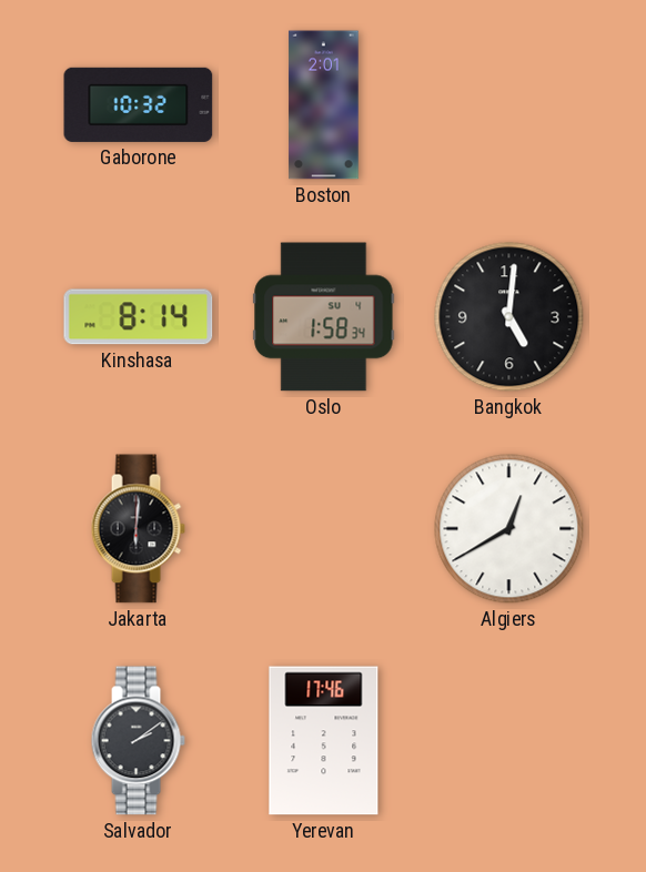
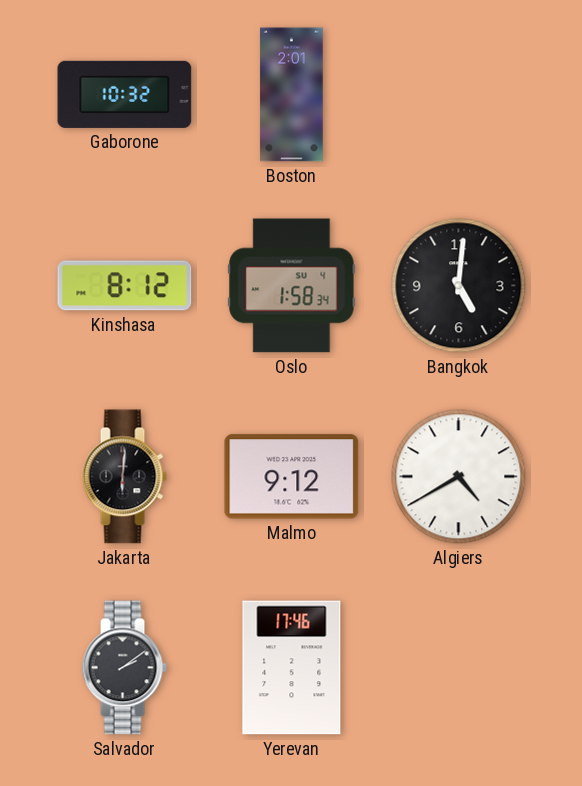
Kinshasa: 8:14 -> 8:12 (125, 286)
Malmo: none -> 9:12 (292, 477)
Algiers: 12:40 -> 4:40 (459, 477)
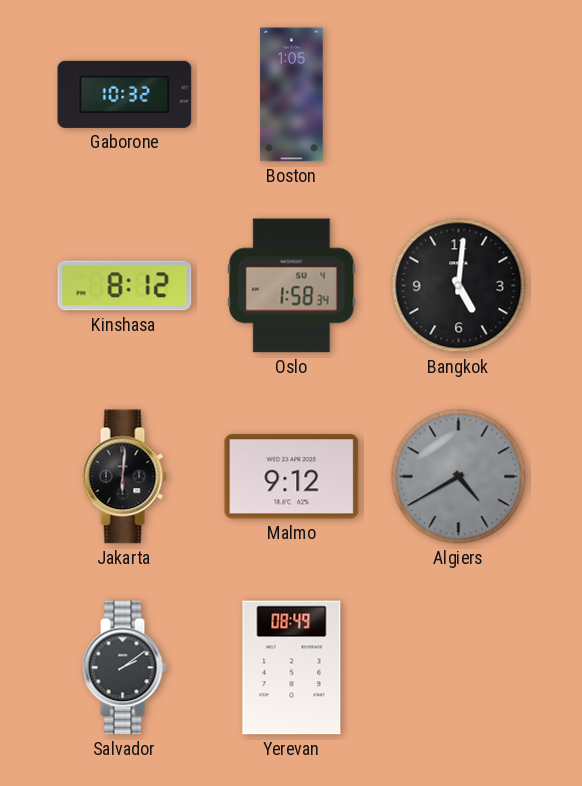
Boston: 2:01 -> 1:05 (292, 95)
Algiers dial: white -> grey (459, 477)
Yerevan: 17:46 -> 08:49 (292, 668)
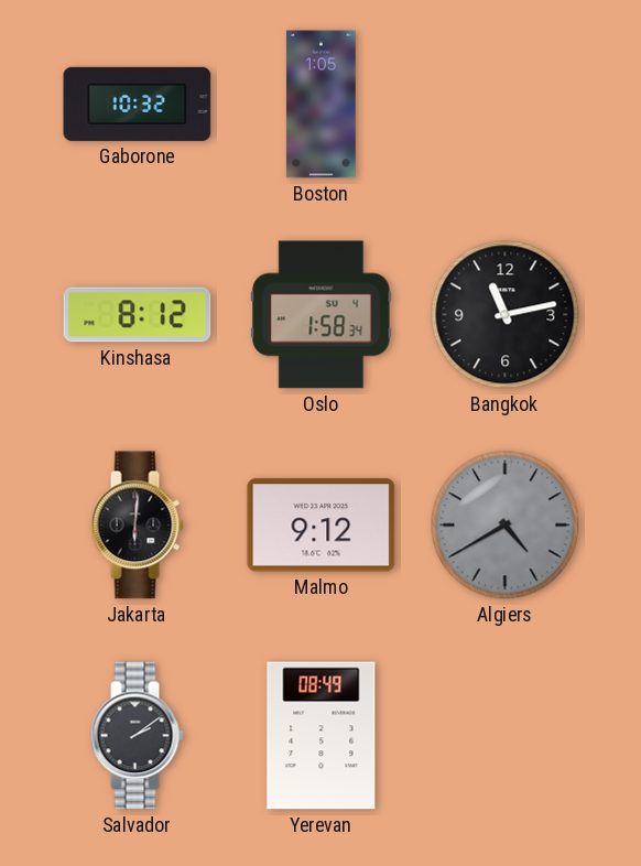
Bangkok: 5:01 -> 11:13 (506, 315)
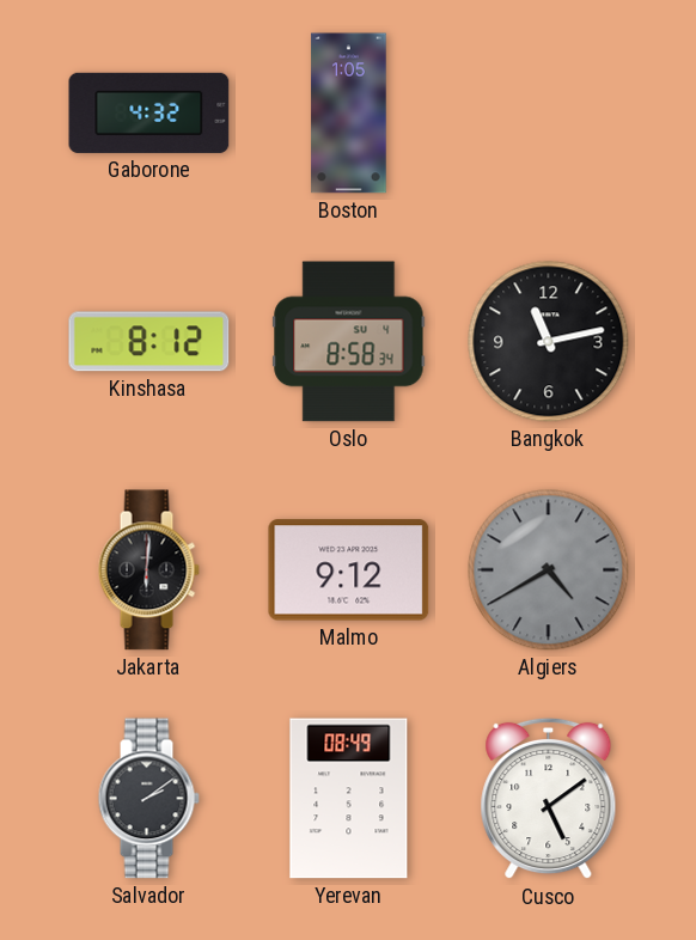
Gaborone: 10:32 -> 4:32 (149, 112)
Oslo: 1:58 -> 8:58 (349, 342)
Cusco: none -> 5:09 (549, 799)
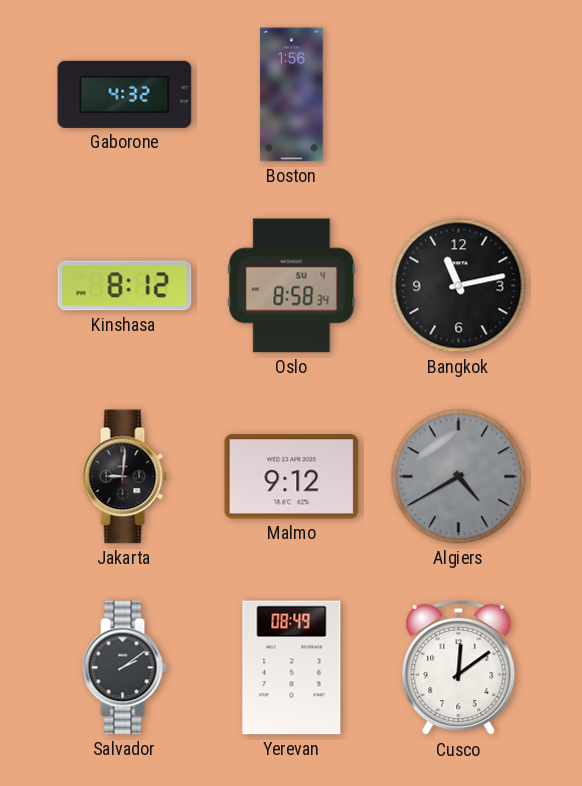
Boston: 1:05 -> 1:56 (292, 95)
Jakarta: 6:01 -> 9:01 (124, 477)
Cusco: 5:09 -> 12:09 (459, 668)
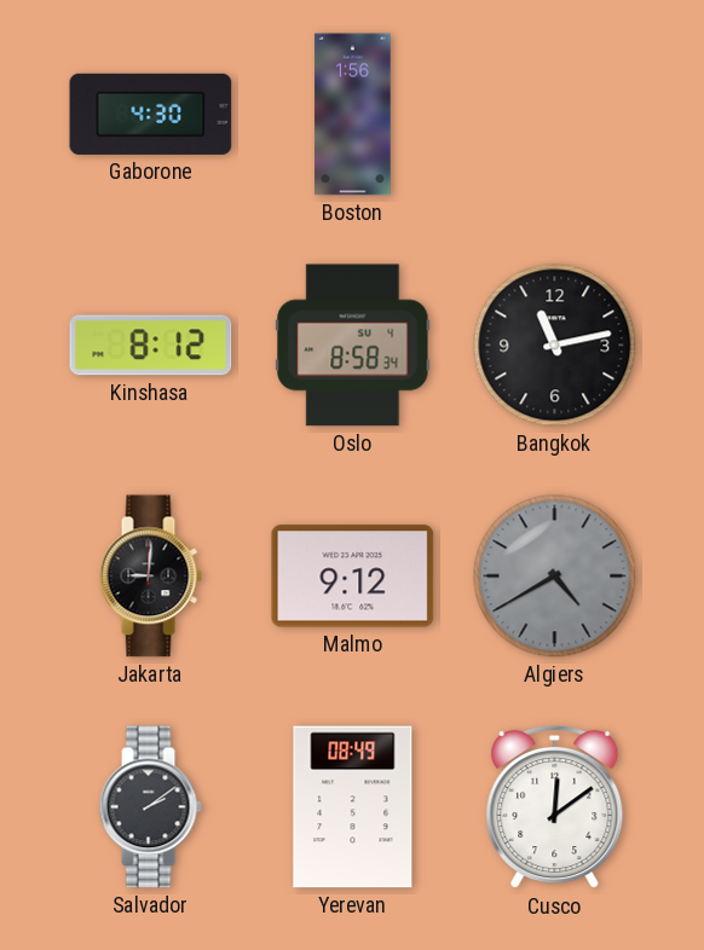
Gaborone: 4:32 -> 4:30 (151, 114)
